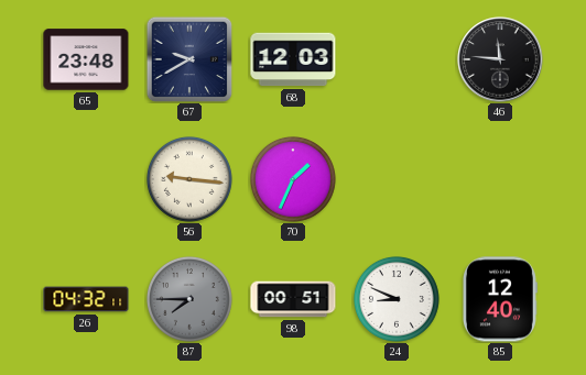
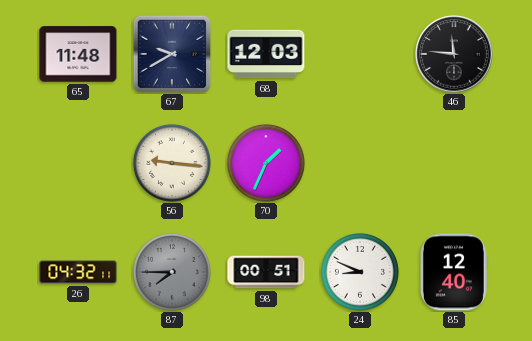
65: 23:48 -> 11:48 (78, 54)
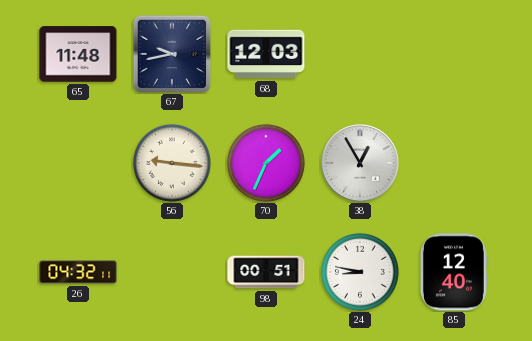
67: 9:40 -> 9:43 (172, 54)
46: 11:46 -> none (454, 54)
38: none -> 12:55 (360, 163)
87: 7:45 -> none (172, 272)
24: 8:49 -> 8:47 (360, 272)
